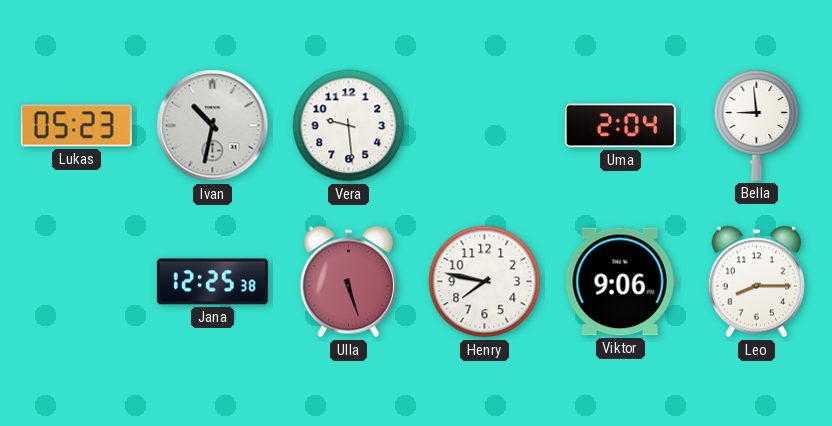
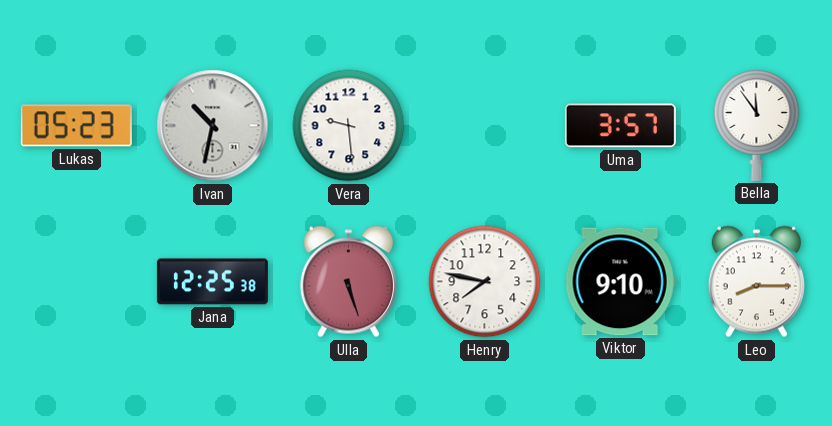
Uma: 2:04 -> 3:57 (620, 126)
Bella: 8:59 -> 11:54 (757, 125)
Viktor: 9:06 -> 9:10 (620, 282)
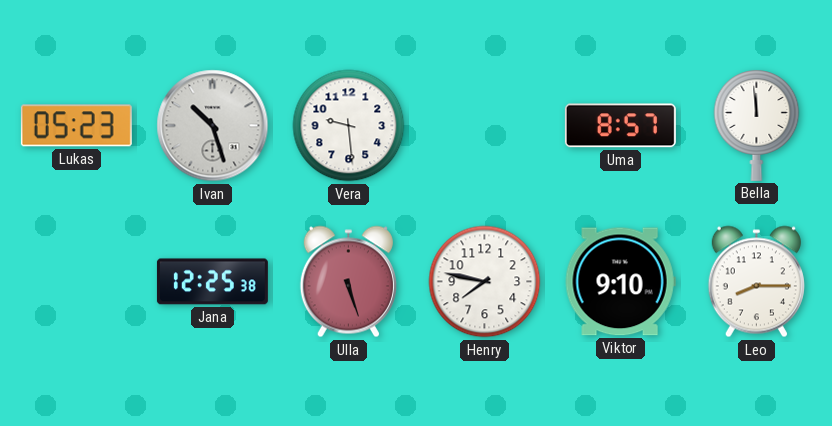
Ivan: 10:32 -> 10:27 (213, 126)
Uma: 3:57 -> 8:57 (620, 126)
Bella: 11:54 -> 11:59 (757, 125)
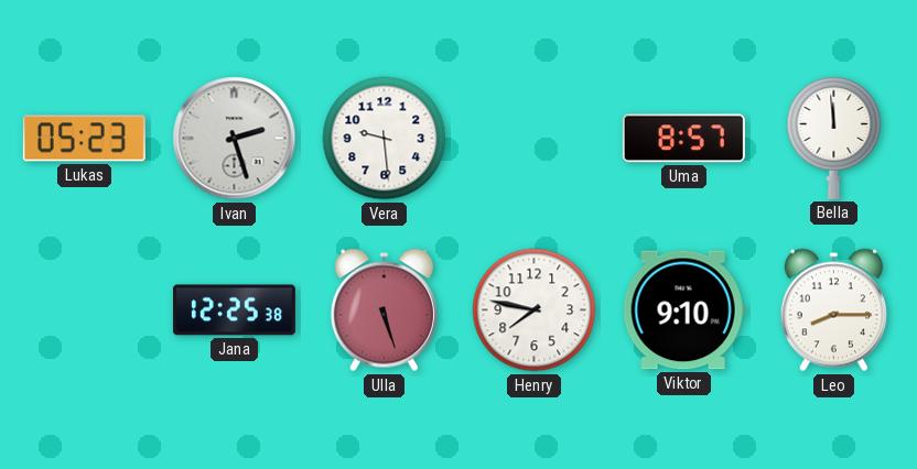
Ivan: 10:27 -> 2:27 (235, 139)
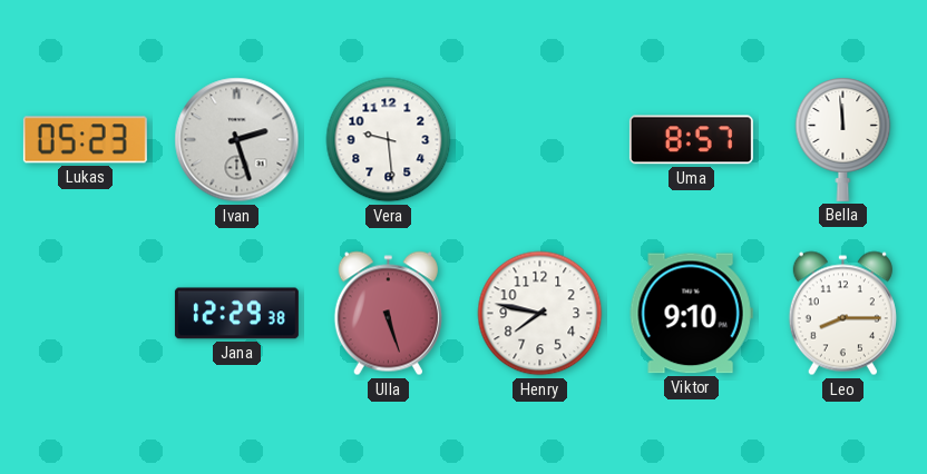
Jana: 12:25 -> 12:29 (236, 314)
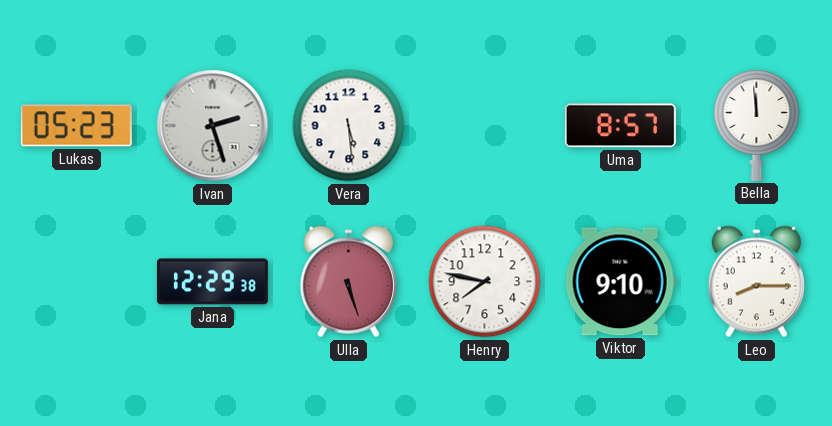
Vera: 9:29 -> 5:29 (349, 126)
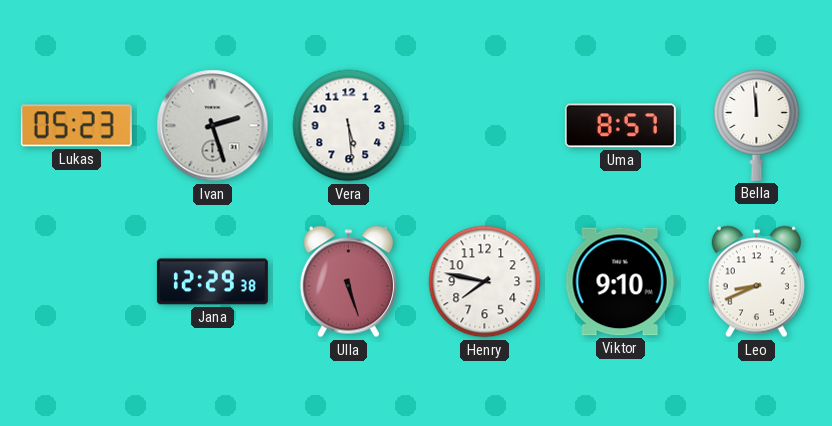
Leo: 8:15 -> 8:41 (756, 282)
